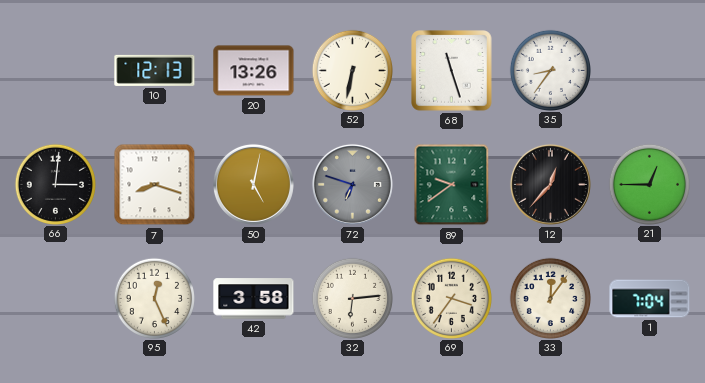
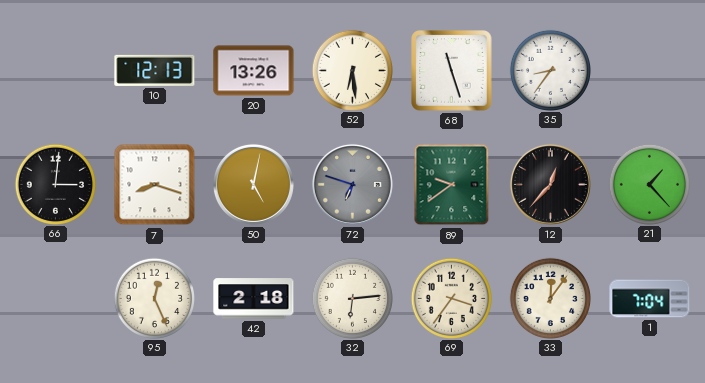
52: 6:32 -> 6:29 (352, 70)
21: 12:45 -> 1:23 (649, 184)
42: 3:58 -> 2:18 (254, 299)
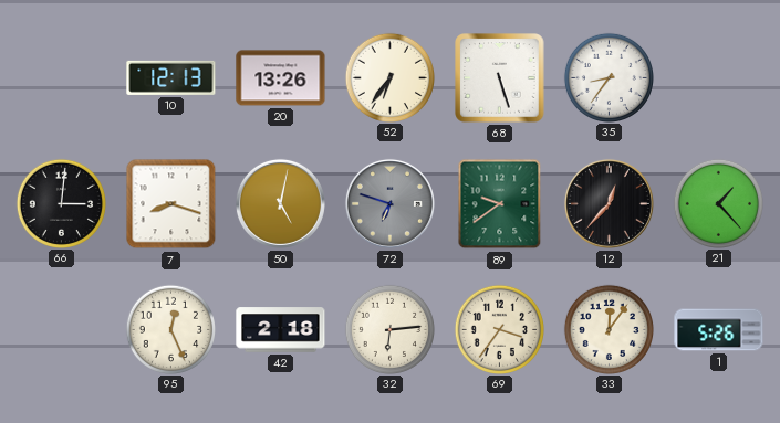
52: 6:29 -> 6:36 (389, 77)
68: 11:27 -> 5:27 (500, 78)
1: 7:04 -> 5:26 (719, 330)
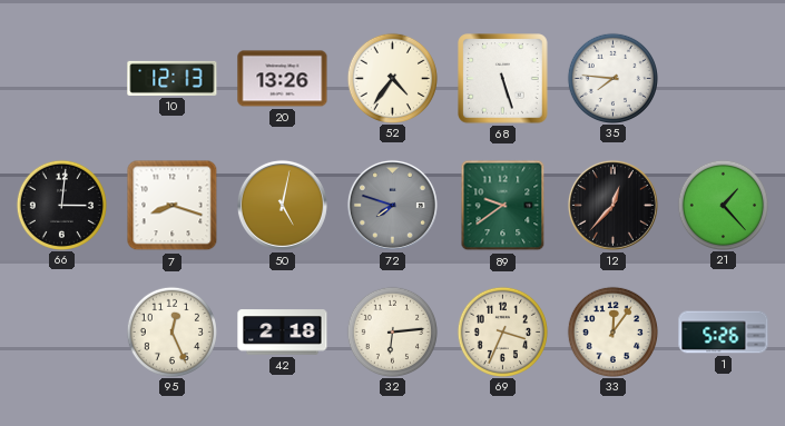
52: 6:36 -> 4:36 (392, 78)
35: 8:36 -> 7:46 (612, 78)
72: 6:48 -> 7:48 (392, 205)
69: 3:36 -> 3:34 (502, 331)
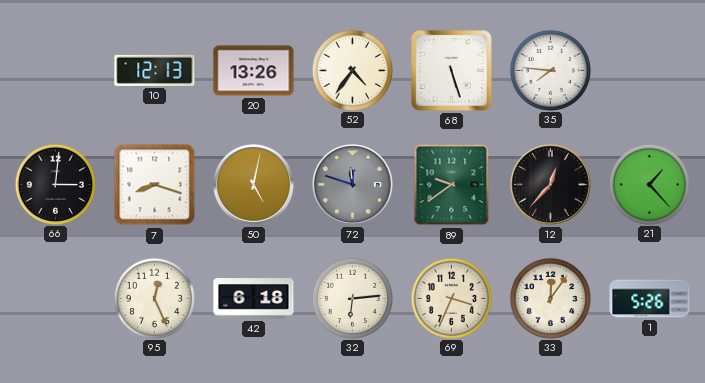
72: 7:48 -> 11:48 (352, 184)
42: 2:18 -> 6:18 (254, 299)
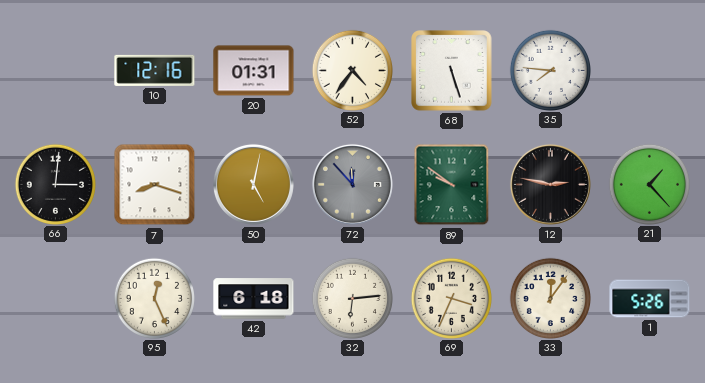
10: 12:13 -> 12:16 (155, 70)
20: 13:26 -> 01:31 (254, 71)
72: 11:48 -> 11:53 (352, 184)
89: 9:39 -> 9:51 (452, 185)
12: 12:37 -> 2:47 (550, 184)
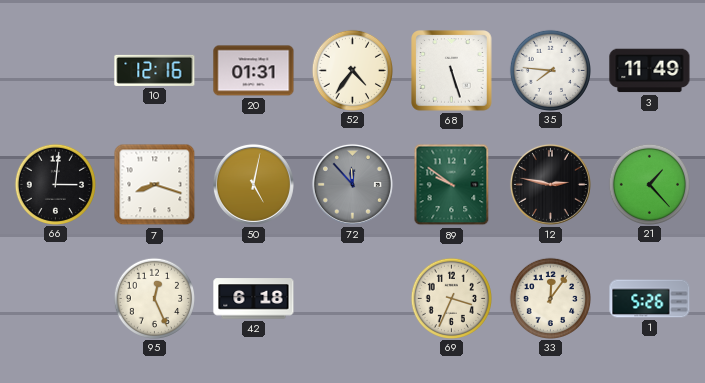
3: none -> 11:49 (650, 71)
32: 6:14 -> none (352, 298)
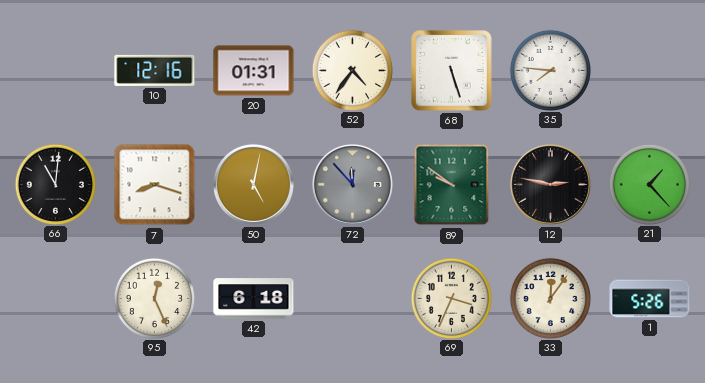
3: 11:49 -> none (650, 71)
66: 3:01 -> 11:01 (55, 184)
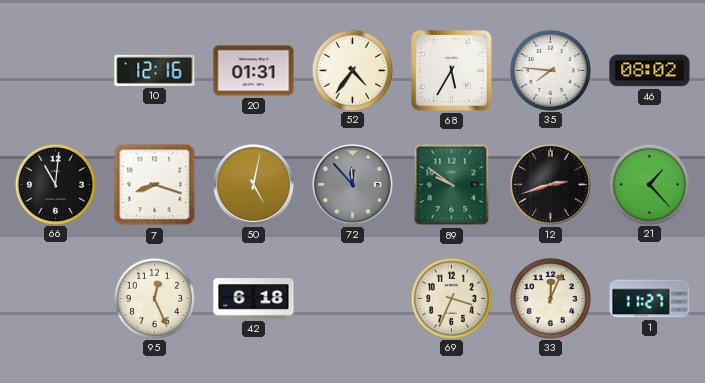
68: 5:27 -> 5:35 (452, 71)
46: none -> 08:02 (650, 71)
12: 2:47 -> 2:42 (550, 184)
33: 12:06 -> 12:04 (550, 298)
1: 5:26 -> 11:27 (650, 299)
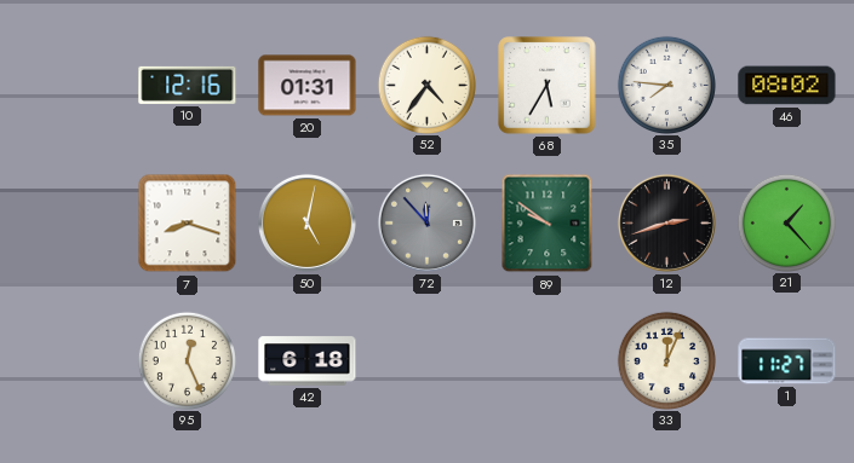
66: 11:01 -> none (55, 184)
69: 3:34 -> none (451, 298)
